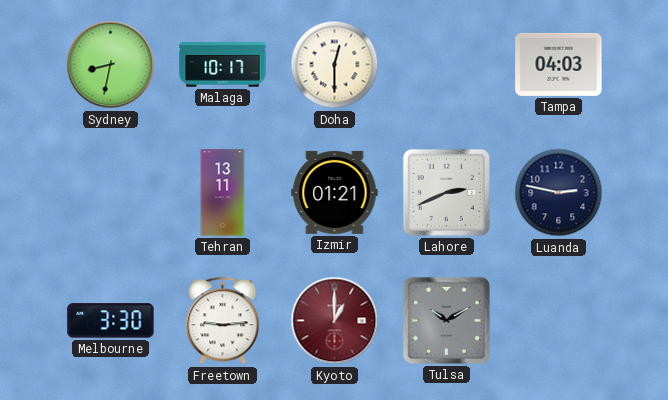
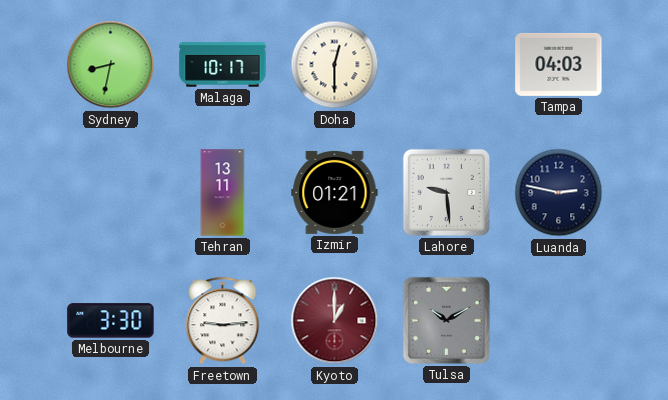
Lahore: 2:41 -> 9:29 (446, 192)
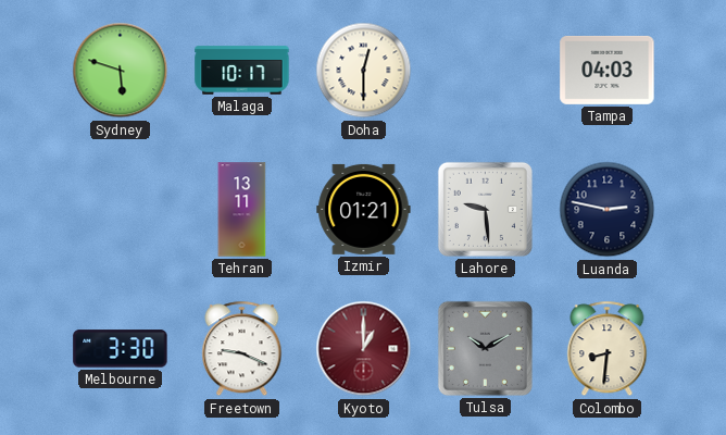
Sydney: 8:32 -> 5:48 (121, 71)
Freetown: 9:14 -> 9:19 (242, 349)
Colombo: none -> 8:31 (608, 349)
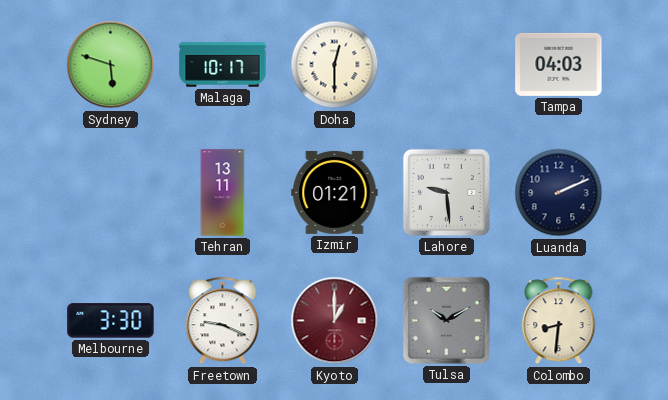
Luanda: 2:47 -> 2:11 (559, 193)
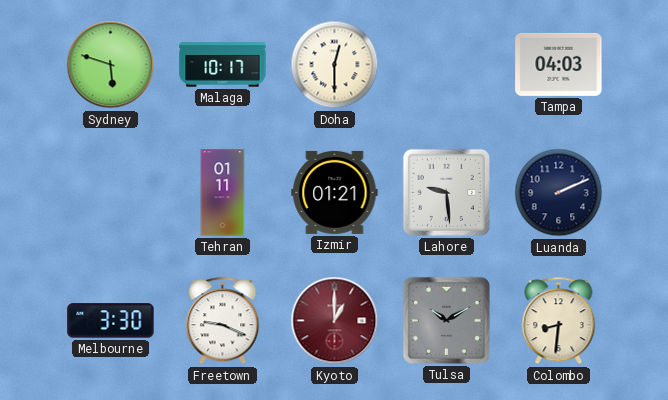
Tehran: 13:11 -> 01:11 (223, 193)
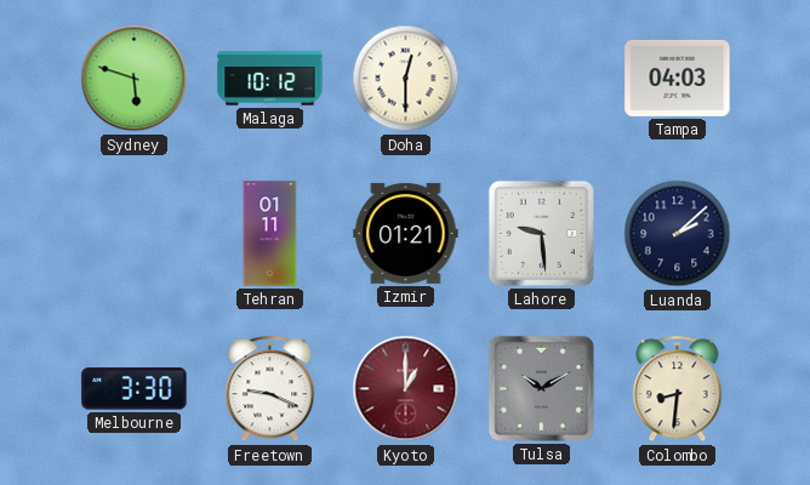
Malaga: 10:17 -> 10:12 (270, 79)
Luanda: 2:11 -> 2:08 (678, 234)
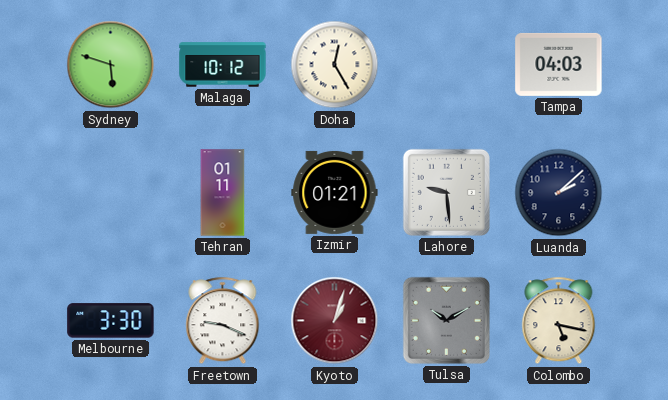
Doha: 12:30 -> 12:25 (335, 65)
Kyoto: 1:00 -> 1:03 (335, 321)
Colombo: 8:31 -> 5:17 (559, 321)
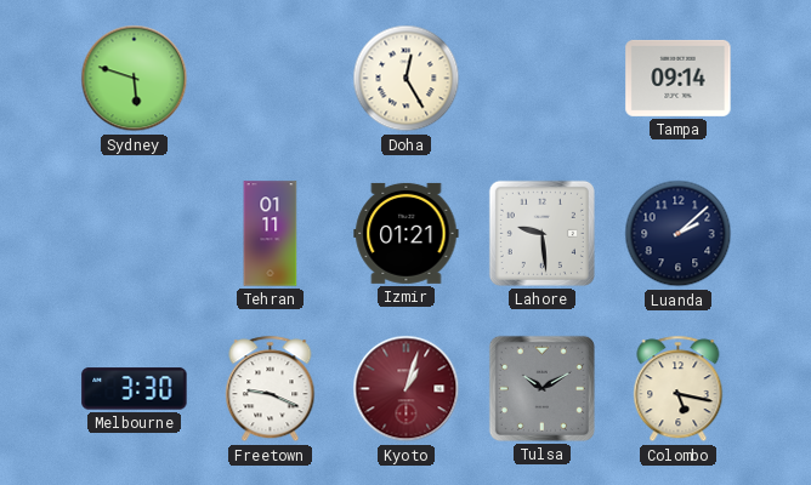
Malaga: 10:12 -> none (223, 65)
Tampa: 04:03 -> 09:14 (679, 78)
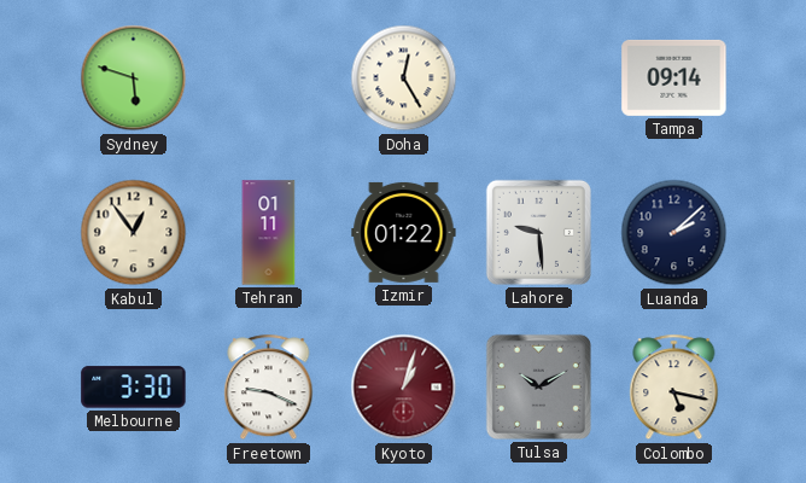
Kabul: none -> 12:54 (134, 233)
Izmir: 01:21 -> 01:22 (404, 232)
